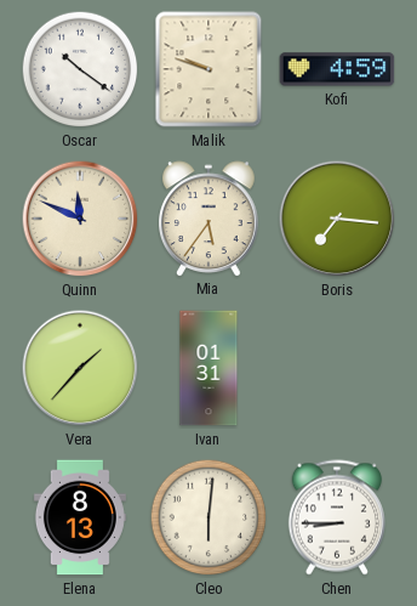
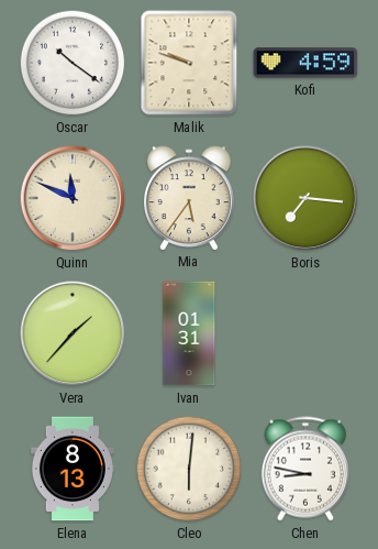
Chen: 8:45 -> 8:47 (305, 469)
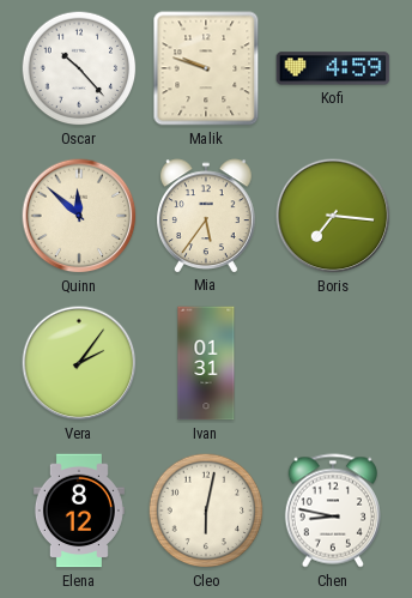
Oscar: 10:21 -> 10:23 (79, 68)
Quinn: 11:49 -> 11:52 (79, 216)
Vera: 1:37 -> 2:06 (79, 363)
Elena: 8:13 -> 8:12 (79, 511)
Cleo: 6:01 -> 6:02 (206, 511)
